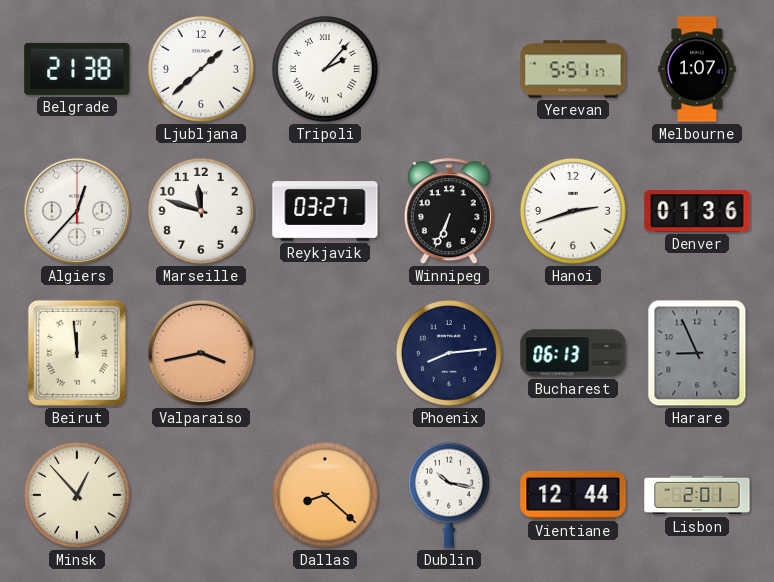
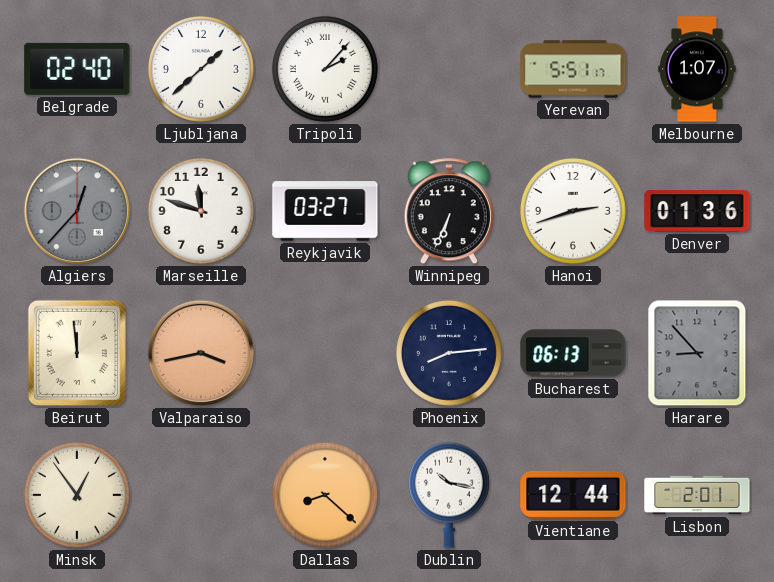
Belgrade: 21:38 -> 02:40 (77, 69)
Algiers dial: white -> grey (77, 211)
Harare: 8:56 -> 8:53 (697, 353)
Minsk: 12:53 -> 12:54 (77, 495)
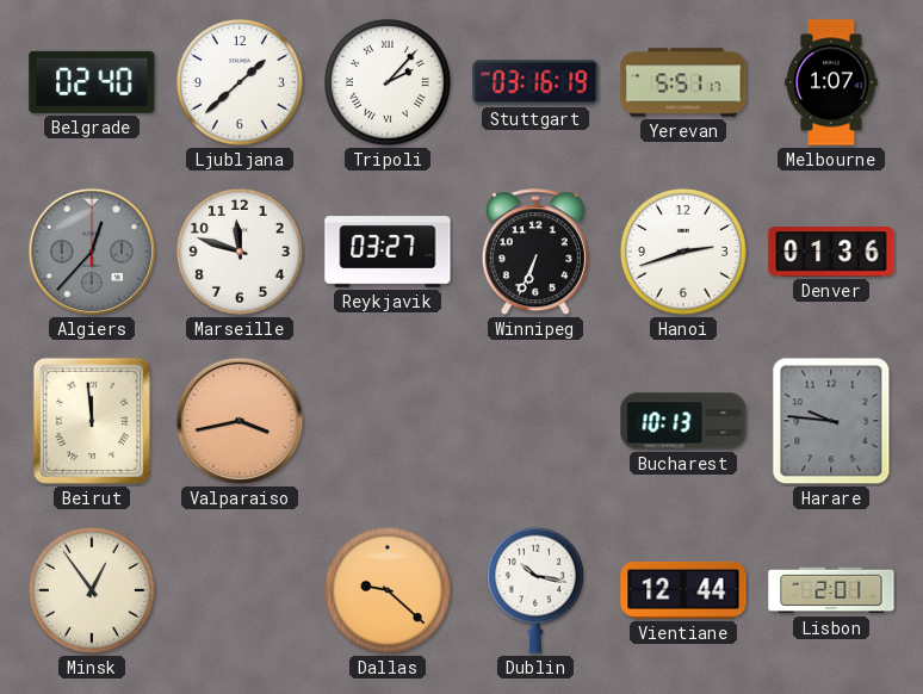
Stuttgart: none -> 03:16 (535, 82)
Phoenix: 8:14 -> none (449, 353)
Bucharest: 06:13 -> 10:13 (683, 421)
Harare: 8:53 -> 9:46 (831, 421)
Dallas: 8:22 -> 9:22 (388, 590)
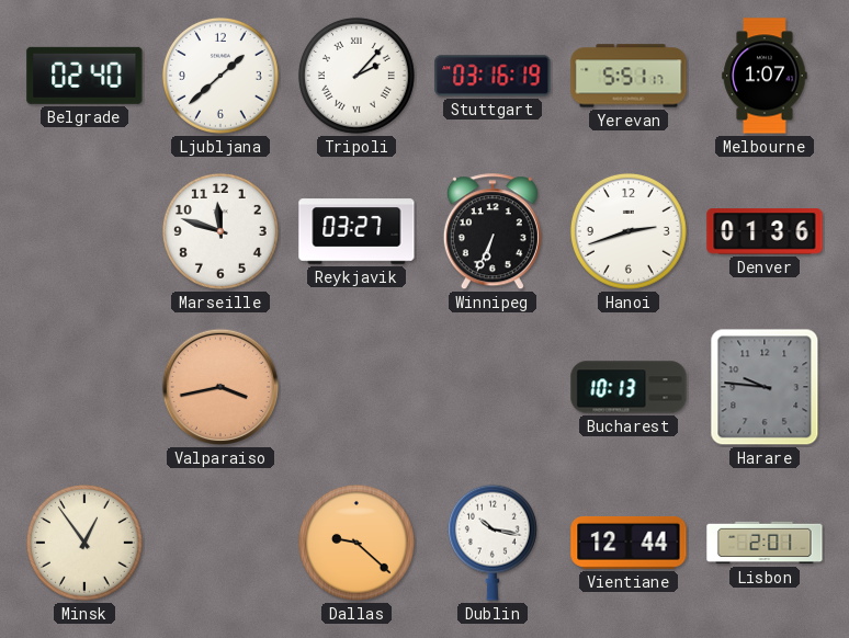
Algiers: 12:37 -> none (92, 252)
Beirut: 11:59 -> none (92, 421)
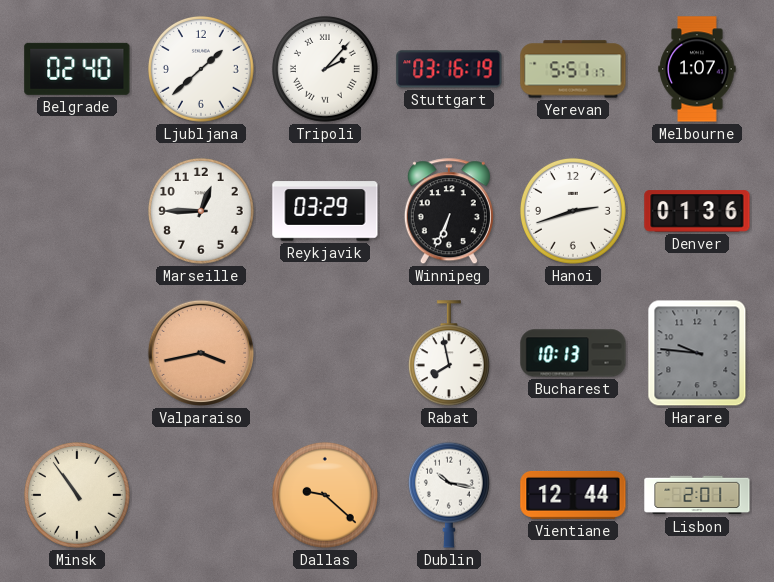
Marseille: 11:48 -> 12:45 (201, 211)
Reykjavik: 03:27 -> 03:29 (325, 211)
Rabat: none -> 7:58 (449, 354)
Minsk: 12:54 -> 10:54 (77, 495)
